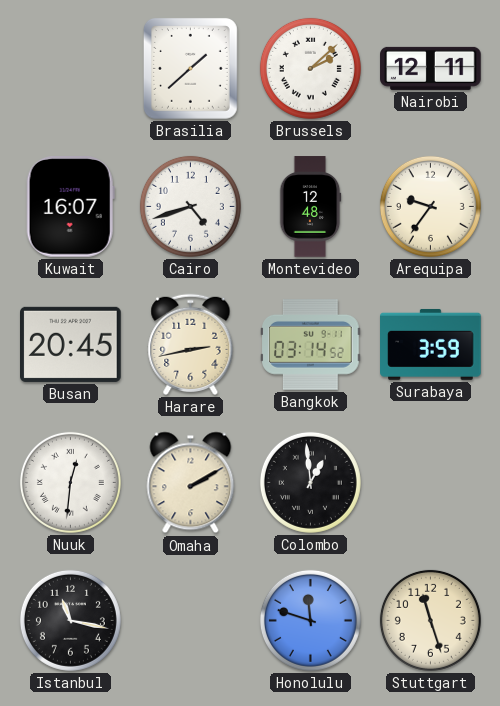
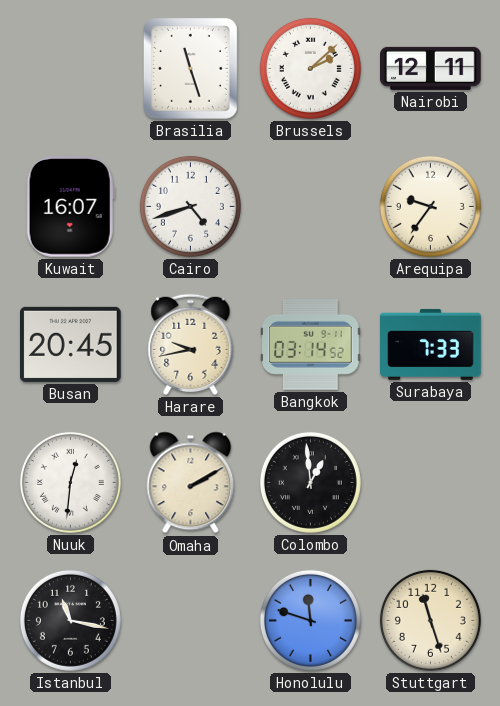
Brasilia: 1:38 -> 11:27 (190, 68)
Montevideo: 12:48 -> none (310, 207)
Harare: 2:43 -> 9:43 (191, 344)
Surabaya: 3:59 -> 7:33 (431, 344)
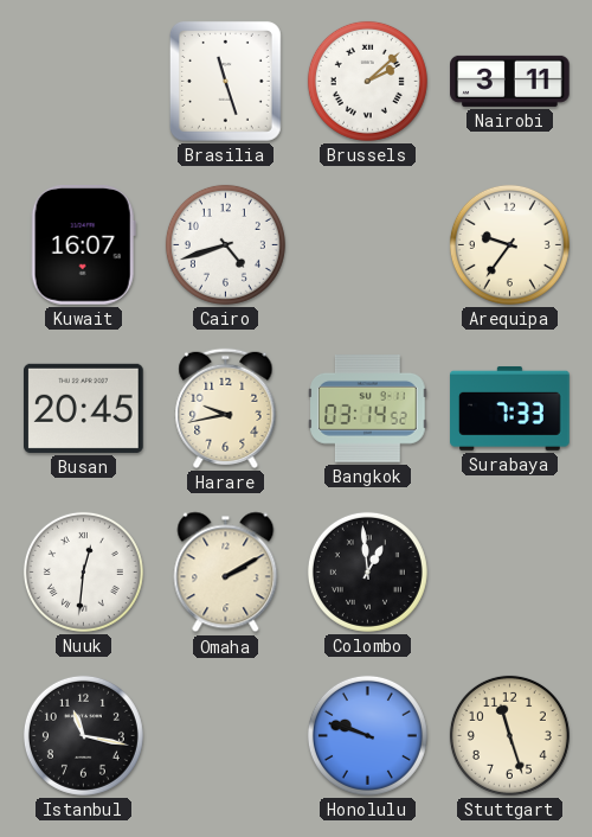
Nairobi: 12:11 -> 3:11 (510, 81)
Honolulu: 11:48 -> 9:48 (367, 735)
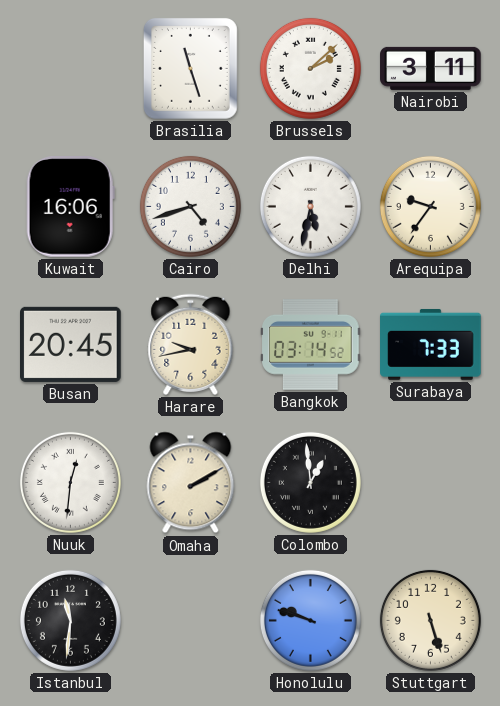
Kuwait: 16:07 -> 16:06 (70, 207)
Delhi: none -> 5:32 (310, 206)
Istanbul: 11:17 -> 11:31 (70, 620)
Stuttgart: 11:27 -> 5:27 (430, 620)
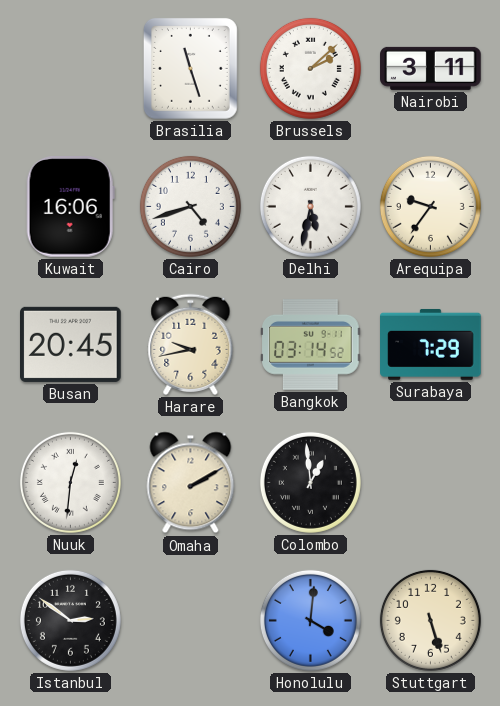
Surabaya: 7:33 -> 7:29 (431, 344)
Istanbul: 11:31 -> 2:51 (70, 620)
Honolulu: 9:48 -> 4:01 (310, 620)
